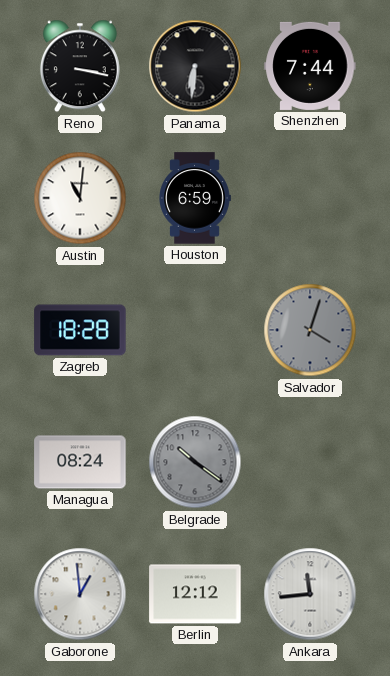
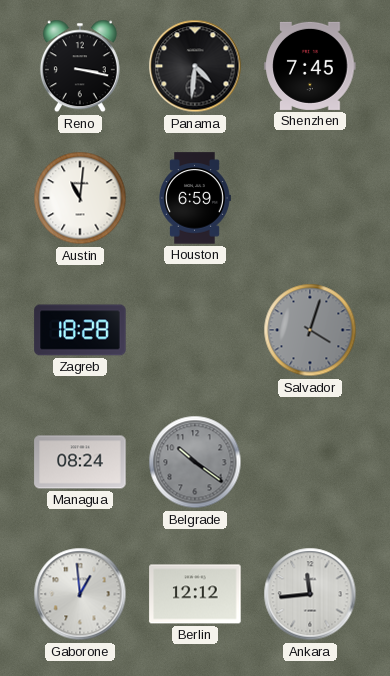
Panama: 6:31 -> 4:31 (195, 66)
Shenzhen: 7:44 -> 7:45 (310, 66)
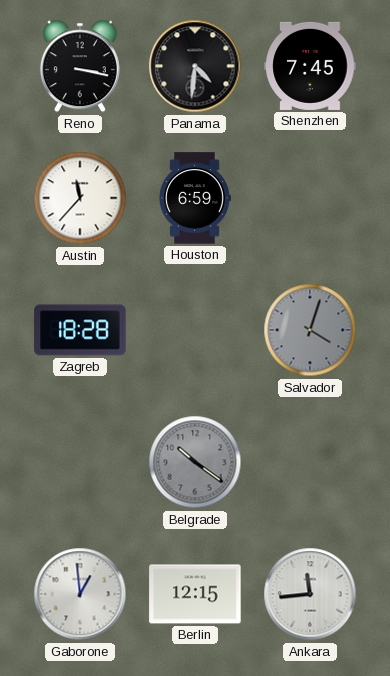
Austin: 11:01 -> 11:37 (80, 198)
Managua: 08:24 -> none (80, 462)
Berlin: 12:12 -> 12:15 (195, 594)
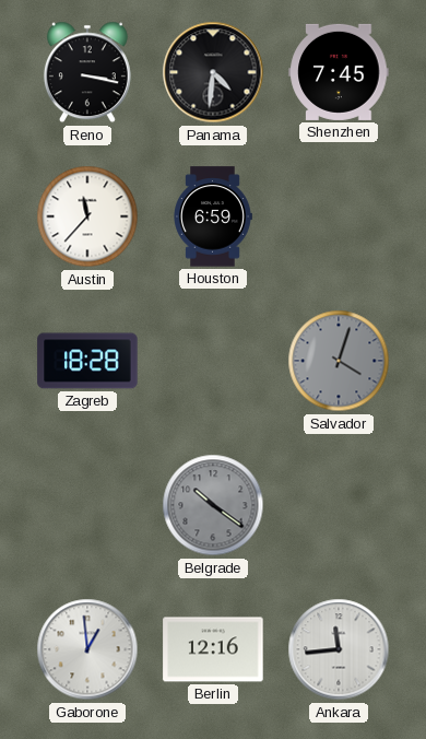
Berlin: 12:15 -> 12:16 (213, 649)
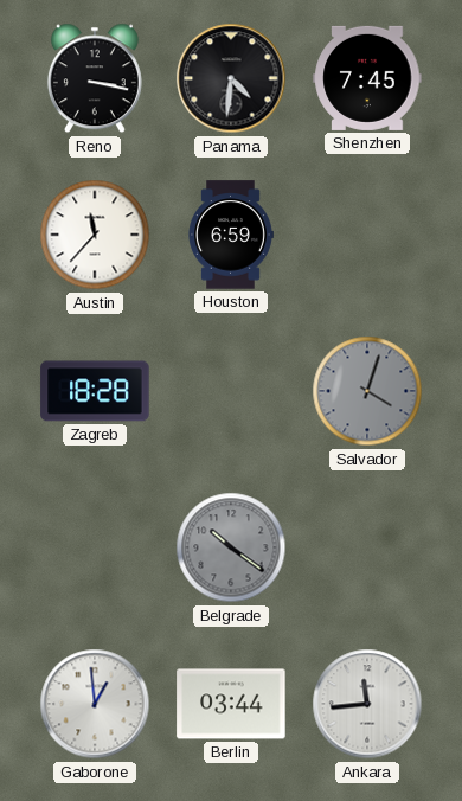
Berlin: 12:16 -> 03:44 (231, 704)
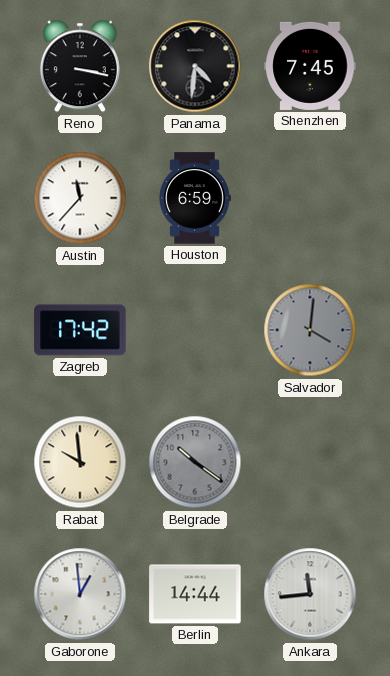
Zagreb: 18:28 -> 17:42 (80, 330)
Salvador: 4:03 -> 4:01 (310, 330)
Rabat: none -> 9:59 (80, 462)
Berlin: 03:44 -> 14:44 (195, 594)
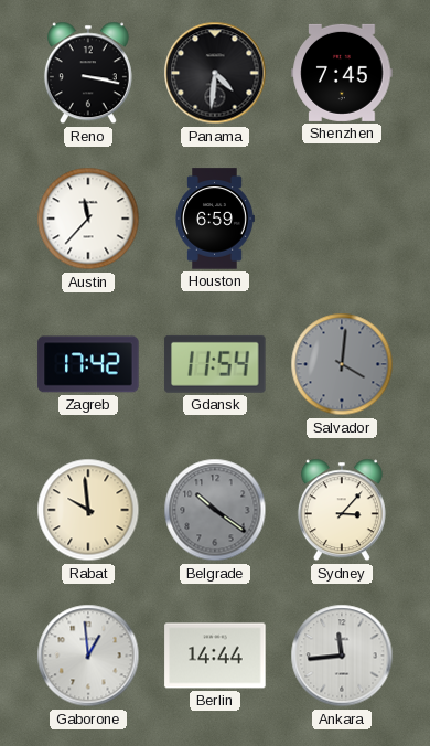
Gdansk: none -> 11:54 (215, 364)
Sydney: none -> 3:07 (342, 510)
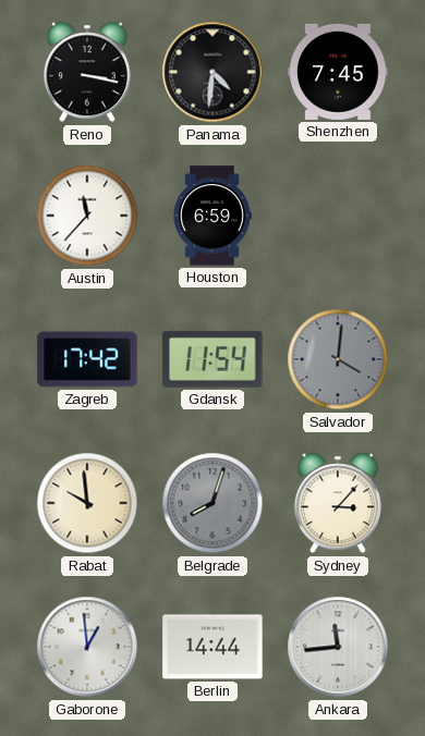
Belgrade: 10:21 -> 8:03 (212, 503)
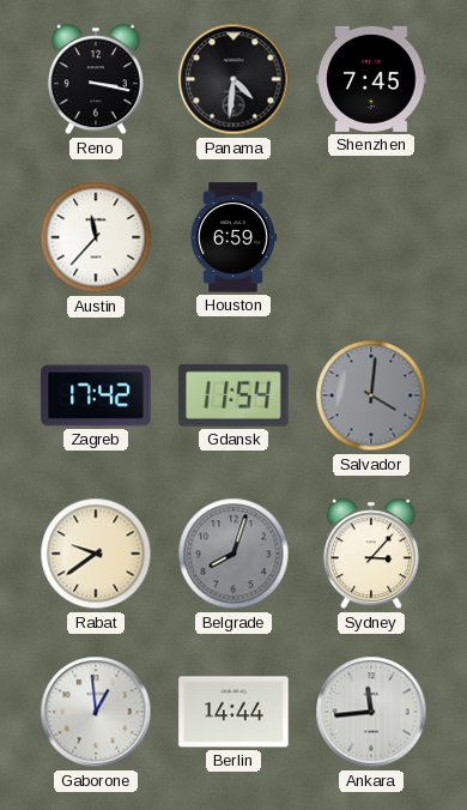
Rabat: 9:59 -> 9:39 (96, 554)
